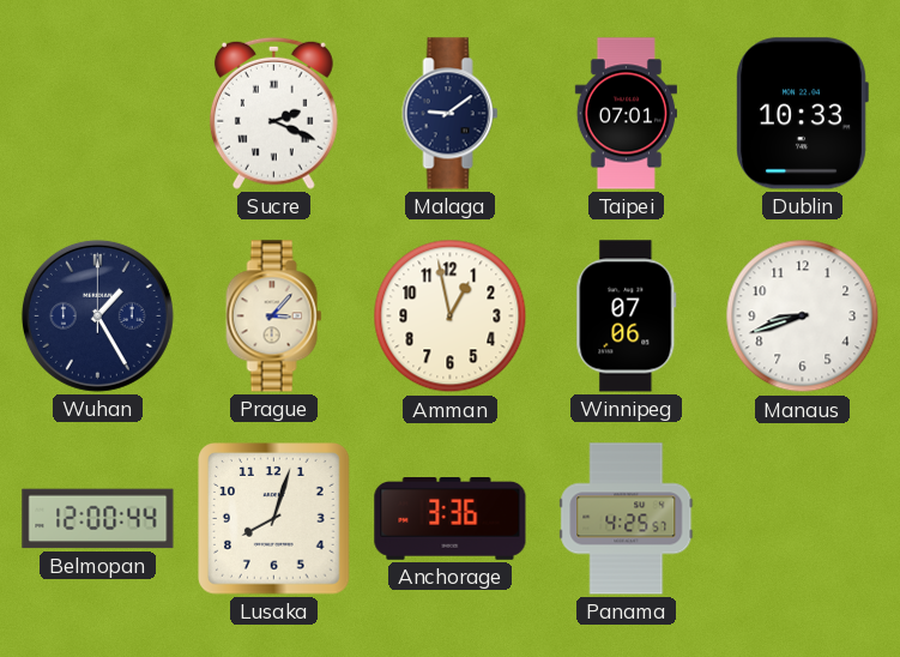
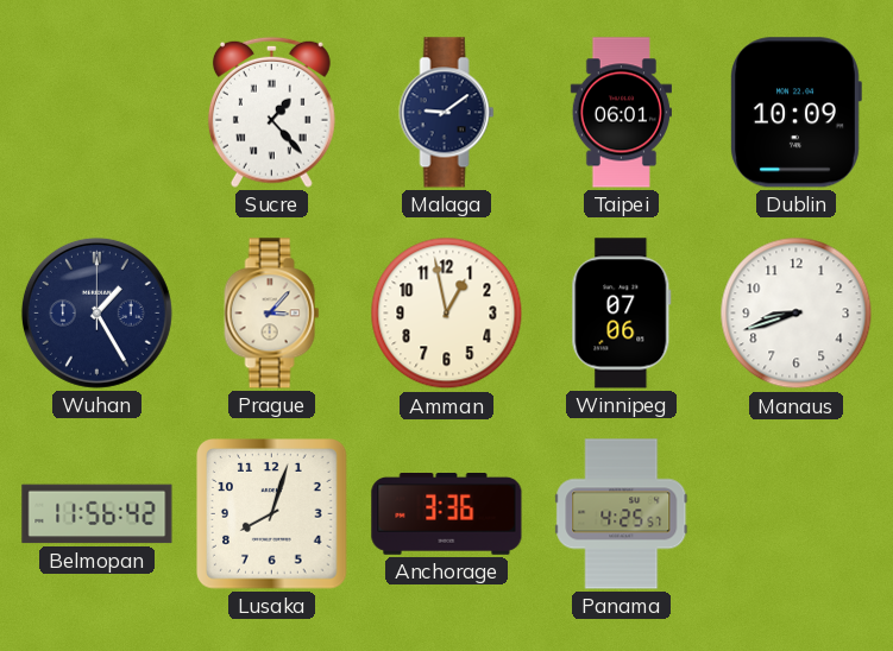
Sucre: 2:19 -> 1:23 (271, 112)
Taipei: 07:01 -> 06:01 (621, 113)
Dublin: 10:33 -> 10:09 (795, 113)
Belmopan: 12:00 -> 11:56 (98, 514)
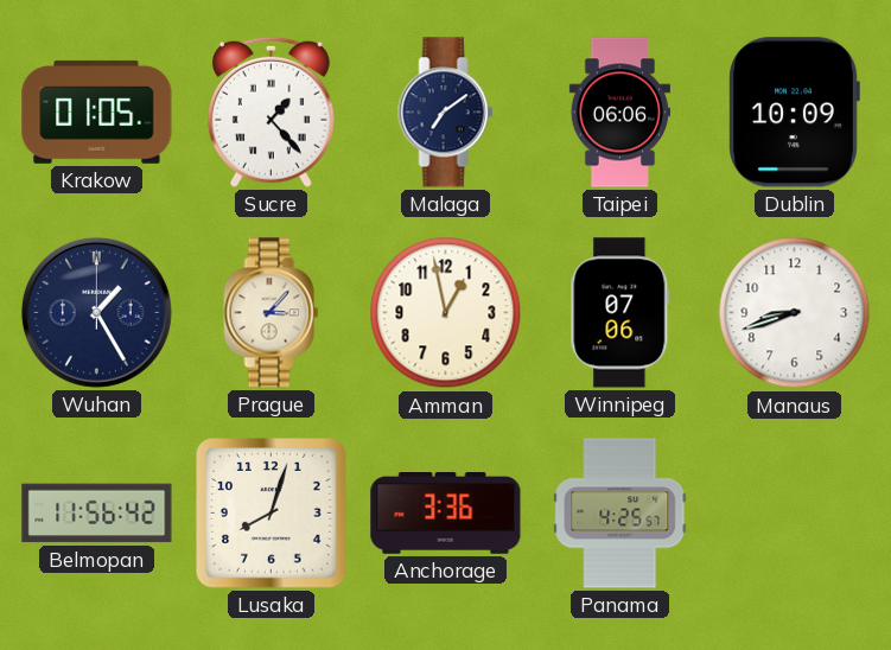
Krakow: none -> 01:05 (97, 111)
Malaga: 9:09 -> 7:09 (446, 113)
Taipei: 06:01 -> 06:06 (619, 113)
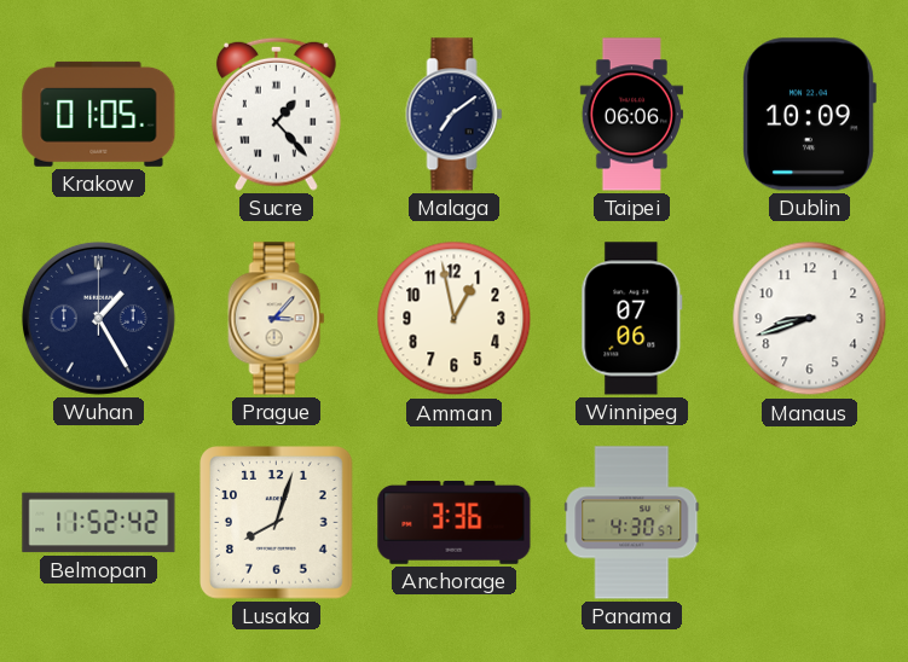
Belmopan: 11:56 -> 11:52 (99, 523)
Panama: 4:25 -> 4:30 (632, 523)
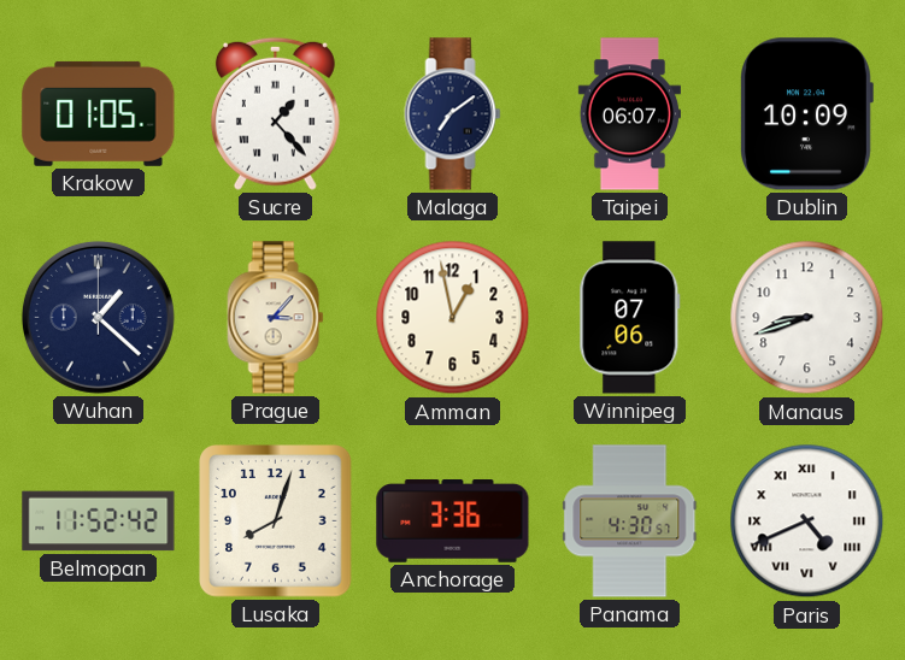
Taipei: 06:06 -> 06:07 (629, 114)
Wuhan: 1:25 -> 1:22 (98, 317)
Paris: none -> 4:41 (807, 521)
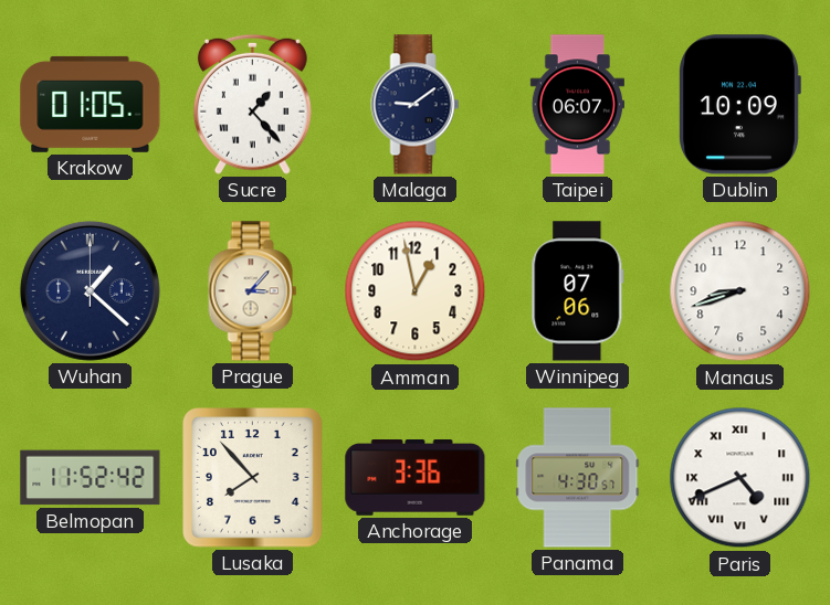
Malaga: 7:09 -> 9:09 (416, 105)
Lusaka: 8:03 -> 7:53 (253, 478)
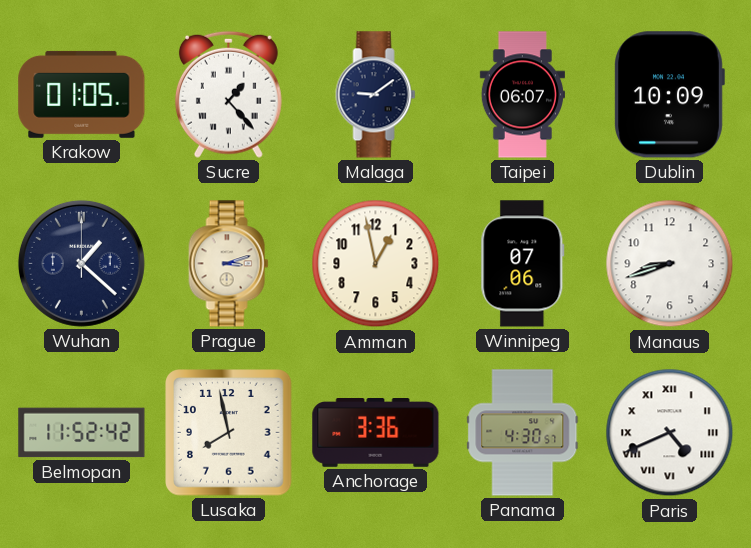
Prague: 3:07 -> 3:12 (229, 264)
Lusaka: 7:53 -> 7:58 (229, 433)
